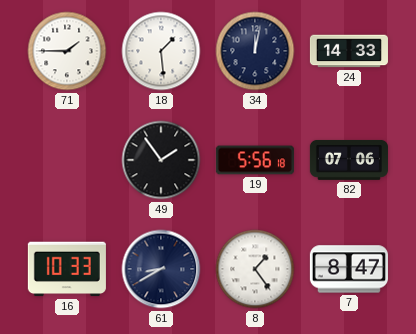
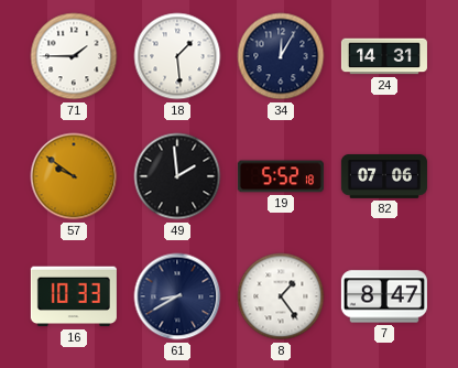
34: 12:02 -> 12:05 (281, 56)
24: 14:33 -> 14:31 (384, 56)
57: none -> 9:51 (74, 176)
49: 1:54 -> 1:59 (177, 176)
19: 5:56 -> 5:52 (281, 176)
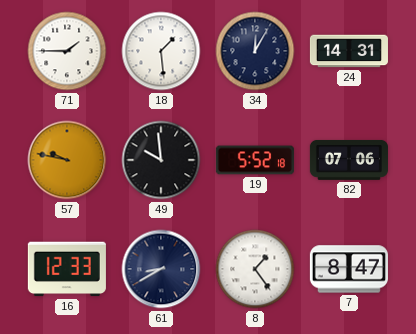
57: 9:51 -> 9:47 (67, 160)
49: 1:59 -> 9:59 (161, 160)
16: 10:33 -> 12:33 (67, 269)
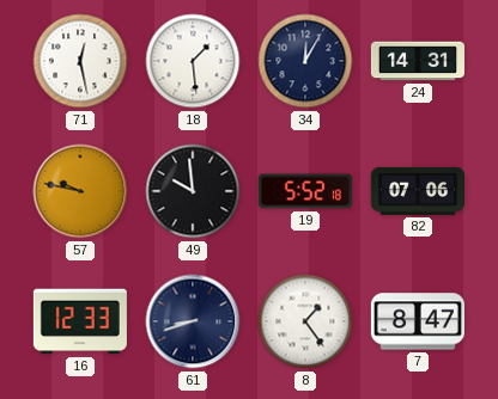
71: 1:45 -> 12:28 (80, 61)
61: 8:40 -> 8:42 (193, 321)
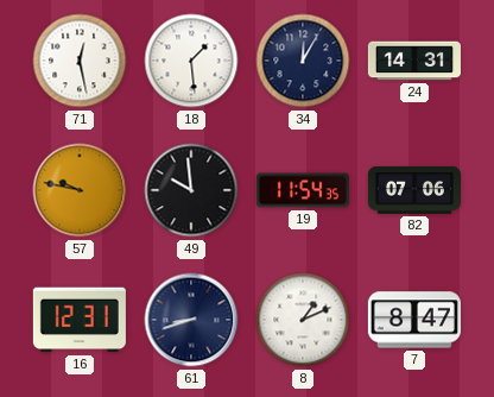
19: 5:52 -> 11:54 (303, 190)
16: 12:33 -> 12:31 (80, 320)
8: 1:24 -> 1:11 (303, 320)
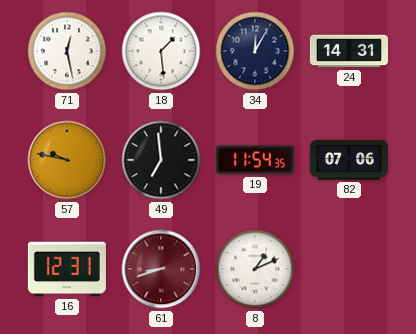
49: 9:59 -> 6:59 (161, 160)
61 dial: navy -> burgundy (161, 269)
7: 8:47 -> none (414, 320)
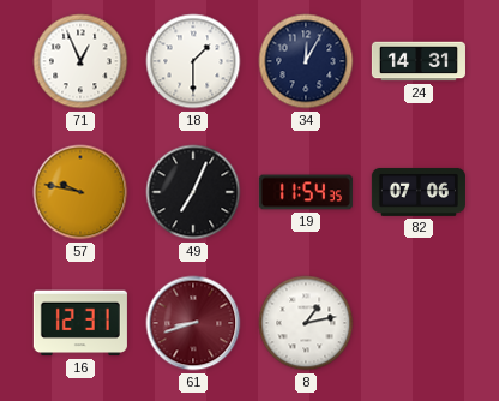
71: 12:28 -> 12:56 (80, 61)
18: 1:29 -> 1:30 (193, 61)
49: 6:59 -> 7:04 (193, 192)
8: 1:11 -> 1:13 (306, 323)
